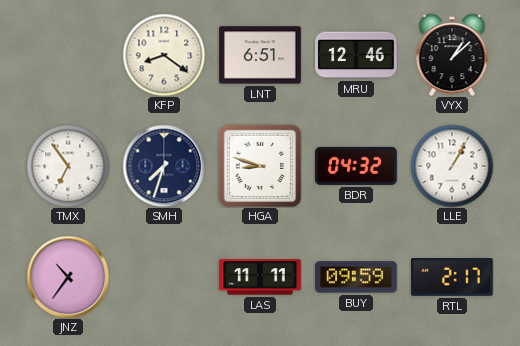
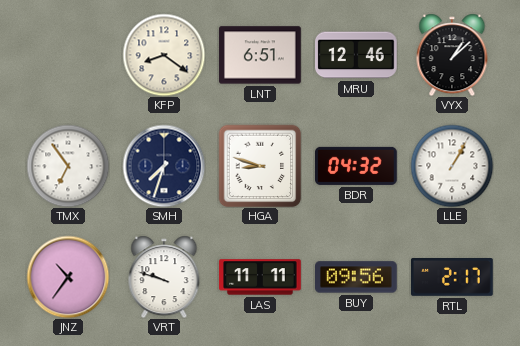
VRT: none -> 9:48 (164, 277)
BUY: 09:59 -> 09:56 (357, 277)
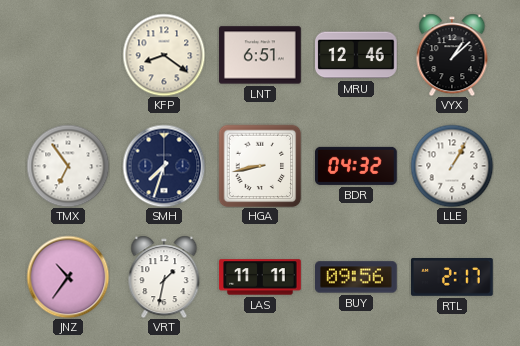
HGA: 8:48 -> 8:43 (260, 166)
VRT: 9:48 -> 1:32 (164, 277)
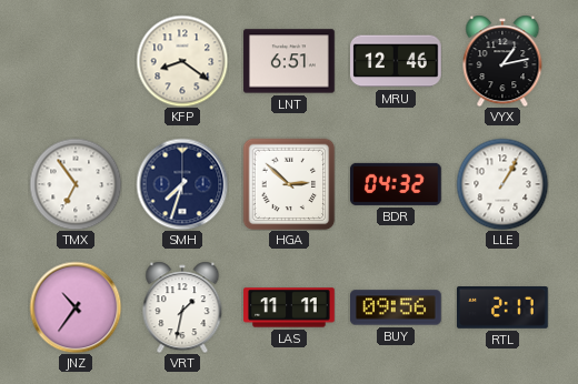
VYX: 1:08 -> 1:13 (502, 61)
HGA: 8:43 -> 2:52 (289, 184)
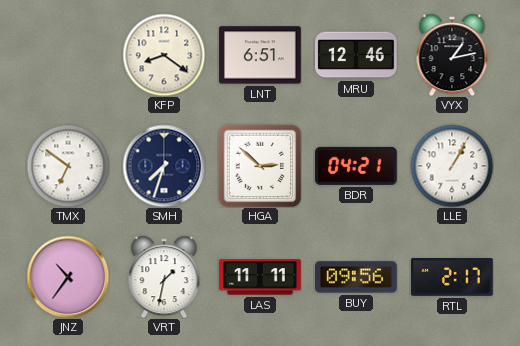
TMX: 6:54 -> 6:51 (68, 166)
BDR: 04:32 -> 04:21 (357, 166)
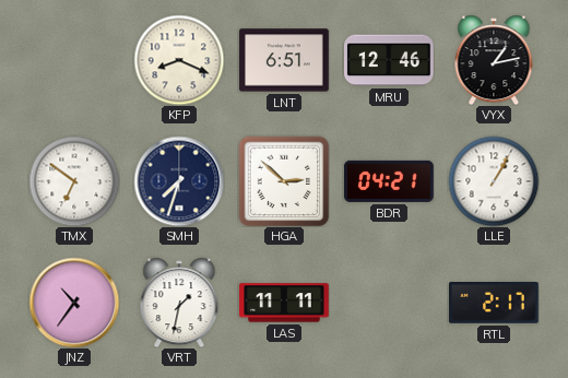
KFP: 8:21 -> 8:19 (179, 60)
BUY: 09:56 -> none (357, 277)
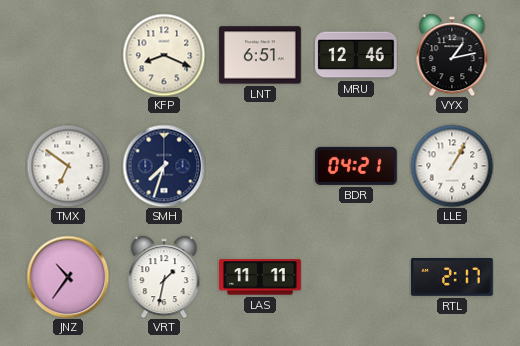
HGA: 2:52 -> none (284, 181)
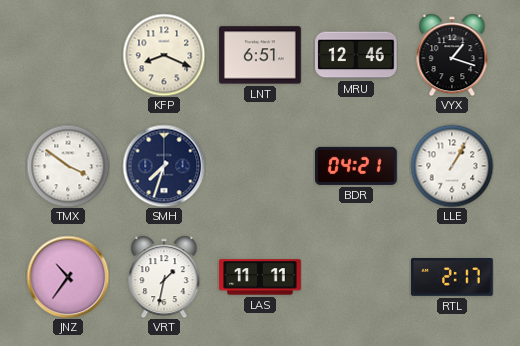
VYX: 1:13 -> 1:18 (452, 55)
TMX: 6:51 -> 3:51 (68, 166)
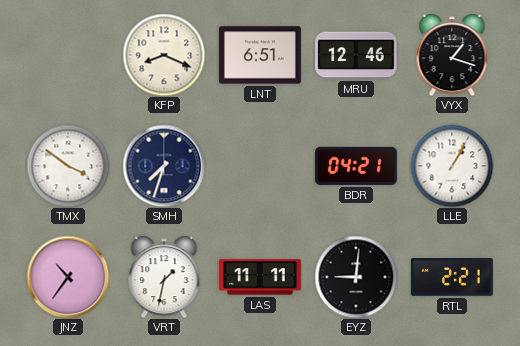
EYZ: none -> 9:01 (356, 277)
RTL: 2:17 -> 2:21 (453, 278)
